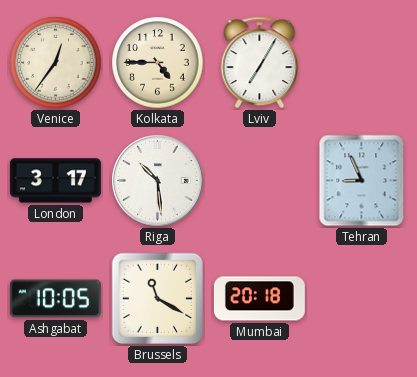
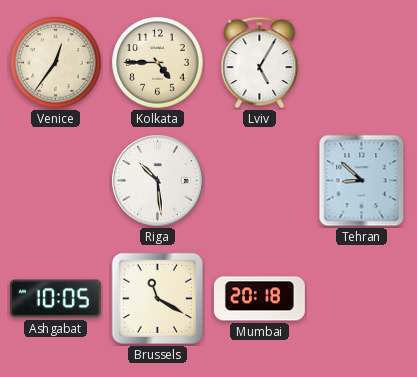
Lviv: 7:05 -> 5:05 (260, 63)
London: 3:17 -> none (55, 181)
Tehran: 8:56 -> 8:52 (362, 181)
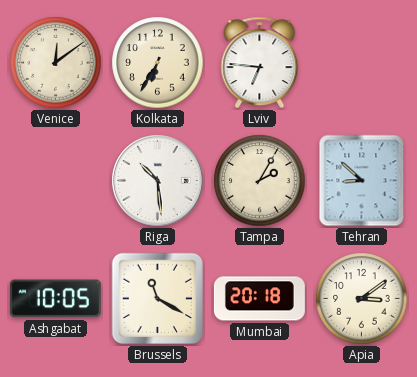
Venice: 12:36 -> 12:09 (56, 63)
Kolkata: 4:45 -> 6:35 (158, 63)
Lviv: 5:05 -> 6:46 (260, 63)
Tampa: none -> 2:05 (260, 181)
Apia: none -> 3:09 (362, 299)
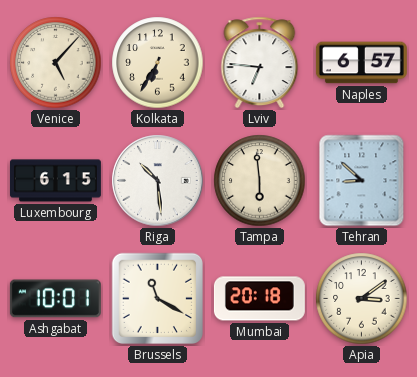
Venice: 12:09 -> 5:07 (56, 63)
Naples: none -> 6:57 (361, 63)
Luxembourg: none -> 6:15 (55, 181)
Tampa: 2:05 -> 5:59 (260, 181)
Ashgabat: 10:05 -> 10:01 (55, 299)
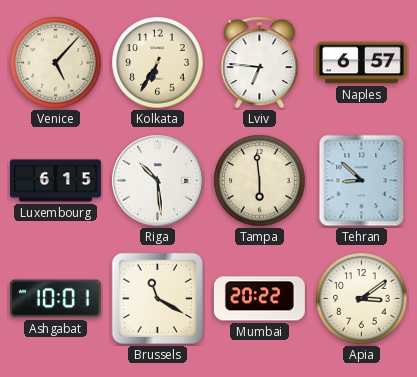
Mumbai: 20:18 -> 20:22 (259, 299)
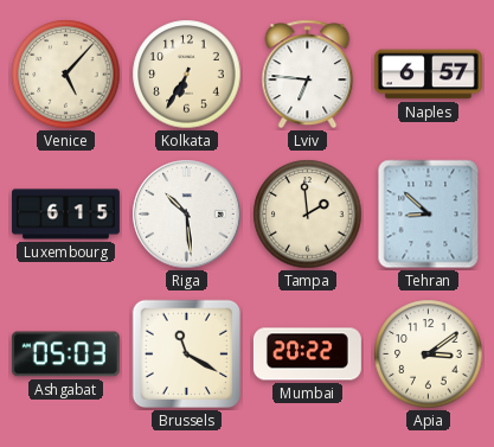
Tampa: 5:59 -> 1:59 (308, 215)
Ashgabat: 10:01 -> 05:03 (65, 355)
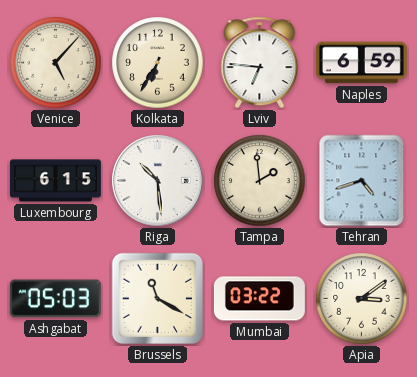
Naples: 6:57 -> 6:59 (361, 63)
Tehran: 8:52 -> 4:42 (362, 181)
Mumbai: 20:22 -> 03:22 (259, 299)
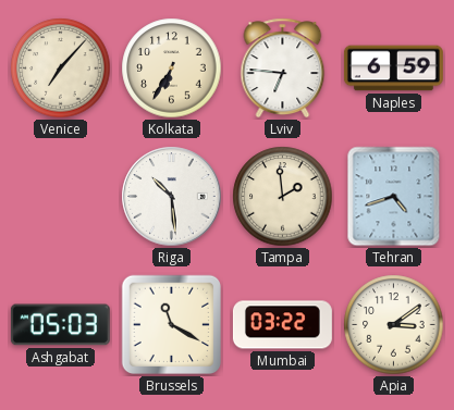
Venice: 5:07 -> 7:07 (61, 69)
Luxembourg: 6:15 -> none (55, 181)
